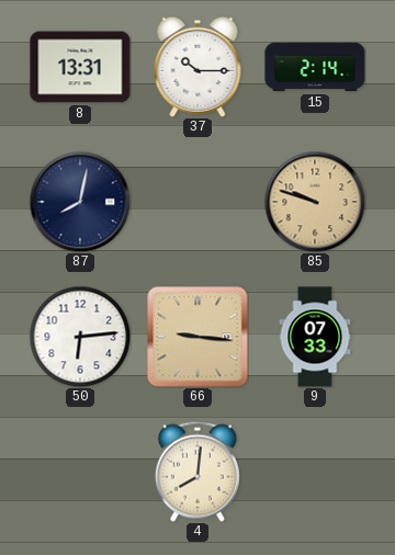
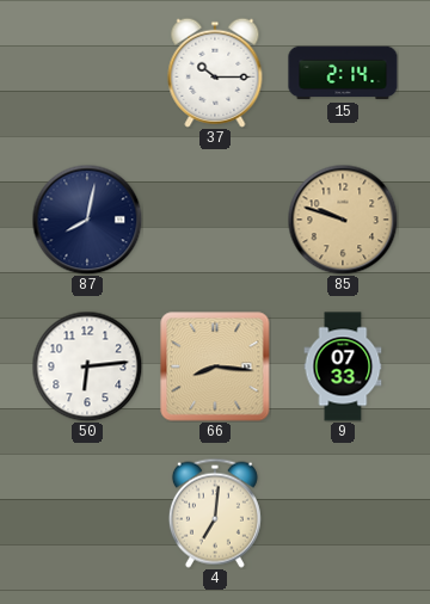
8: 13:31 -> none (80, 67)
66: 9:16 -> 8:16 (215, 366)
4: 8:01 -> 7:01 (215, 513)
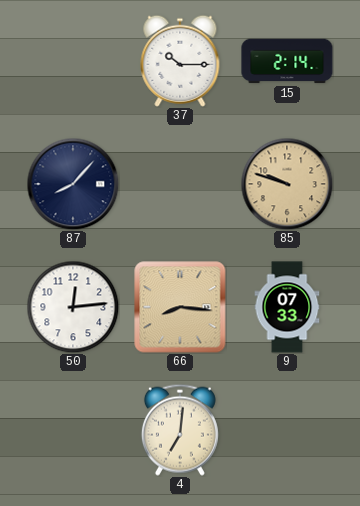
87: 8:02 -> 8:07 (73, 184)
50: 6:14 -> 12:14 (73, 307)
